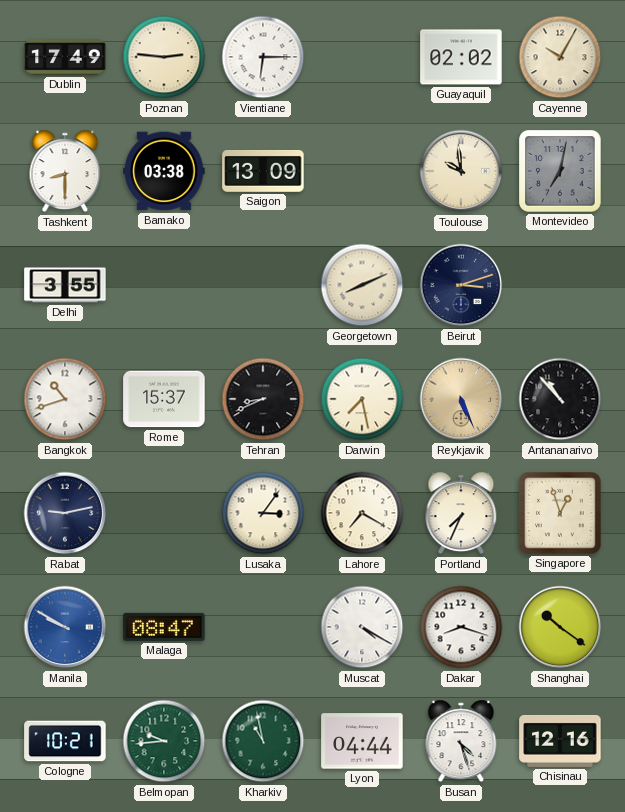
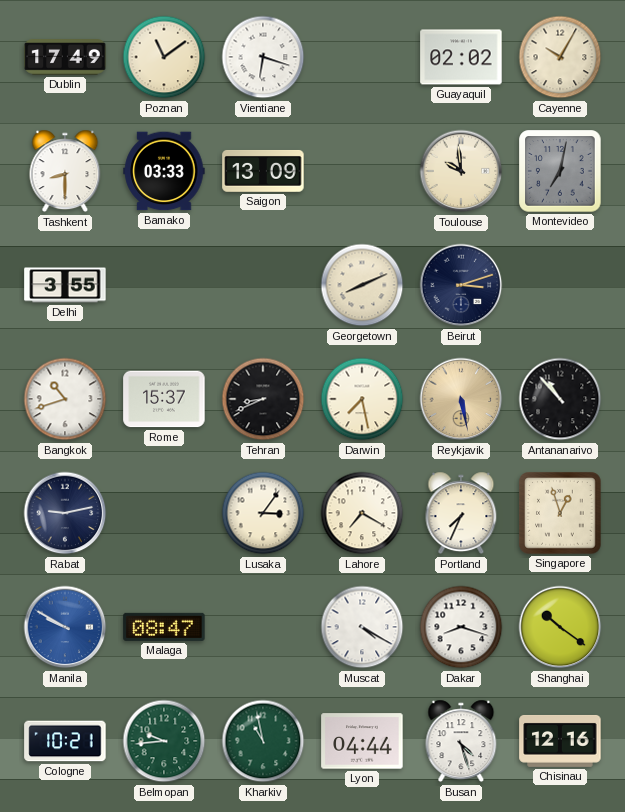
Poznan: 2:46 -> 11:09 (164, 57)
Vientiane: 6:15 -> 6:18 (263, 57)
Bamako: 03:38 -> 03:33 (164, 171)
Reykjavik: 5:26 -> 5:28 (461, 399)
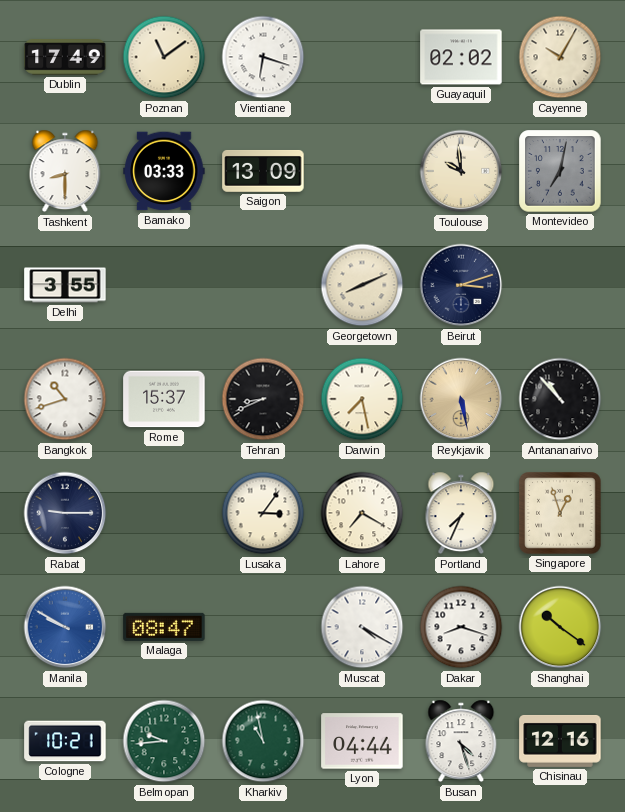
Rabat: 9:13 -> 9:15 (65, 513)
